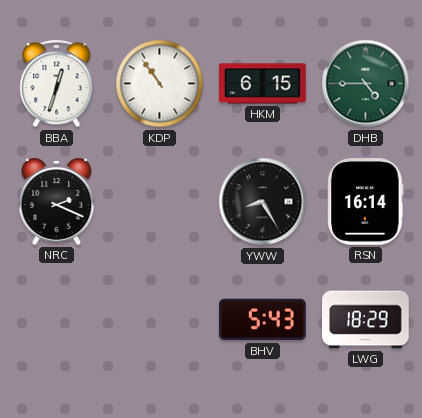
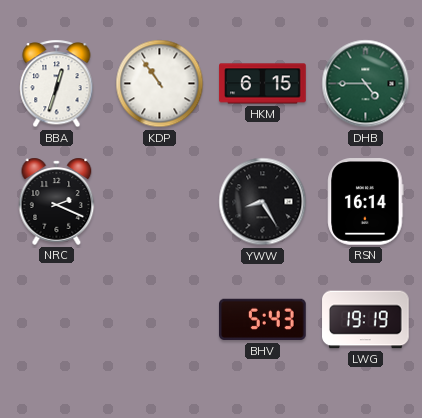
LWG: 18:29 -> 19:19 (366, 320)
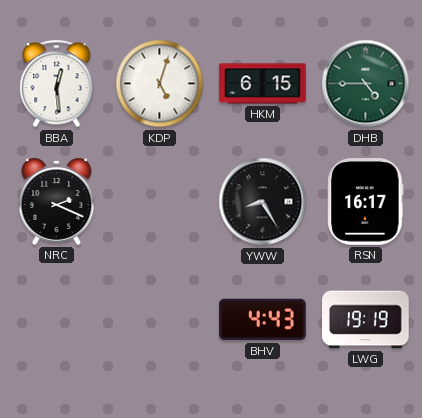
BBA: 12:33 -> 12:29 (57, 84)
KDP: 10:54 -> 5:03 (160, 84)
RSN: 16:14 -> 16:17 (366, 202)
BHV: 5:43 -> 4:43 (263, 320)
